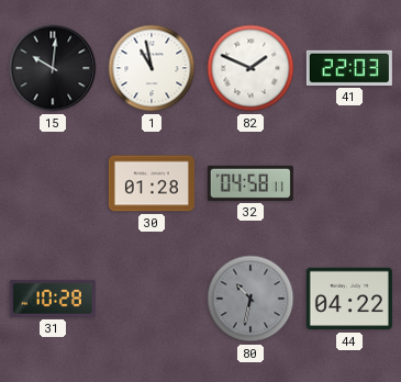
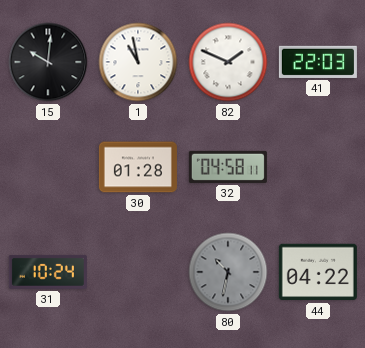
31: 10:28 -> 10:24 (48, 272)
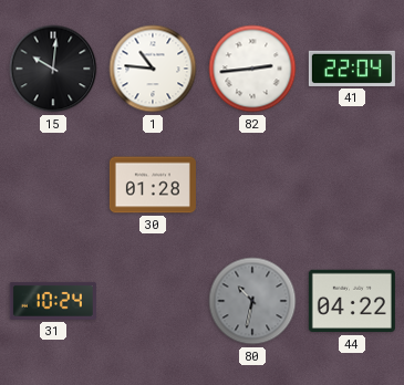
1: 10:58 -> 10:46 (153, 69)
82: 1:49 -> 2:44 (252, 69)
41: 22:03 -> 22:04 (352, 69)
32: 04:58 -> none (228, 167)
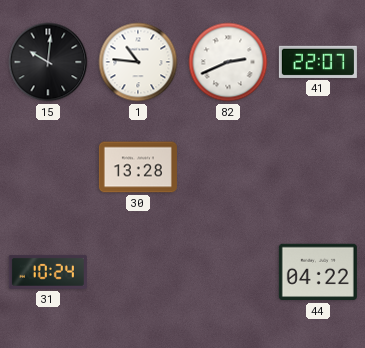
82: 2:44 -> 2:41 (228, 62)
41: 22:04 -> 22:07 (318, 62)
30: 01:28 -> 13:28 (138, 167)
80: 10:32 -> none (252, 301)
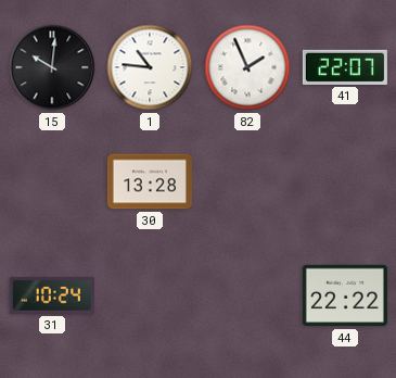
82: 2:41 -> 1:56 (247, 67)
44: 04:22 -> 22:22 (345, 295)
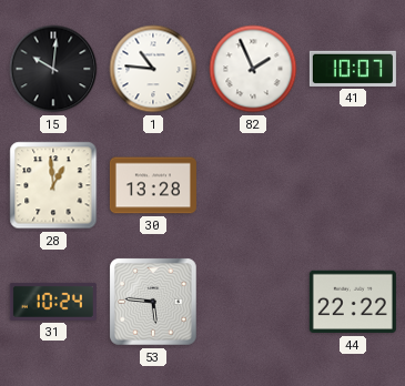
41: 22:07 -> 10:07 (353, 69)
28: none -> 12:59 (53, 185)
53: none -> 5:46 (153, 302)
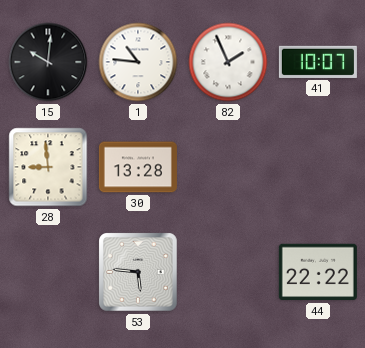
28: 12:59 -> 8:59 (48, 167)
31: 10:24 -> none (53, 302)
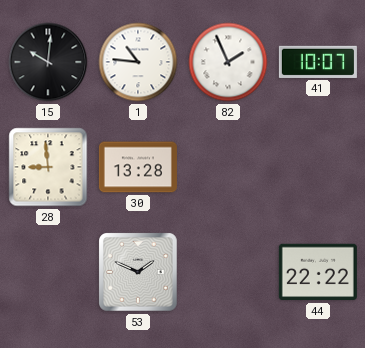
53: 5:46 -> 1:49 (138, 272)
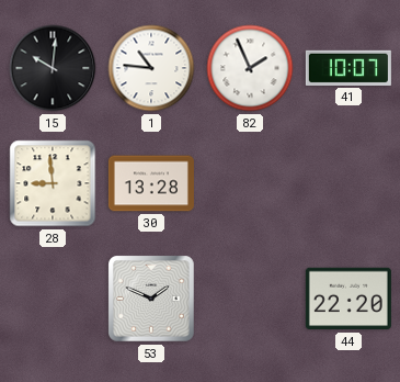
44: 22:22 -> 22:20 (348, 299)
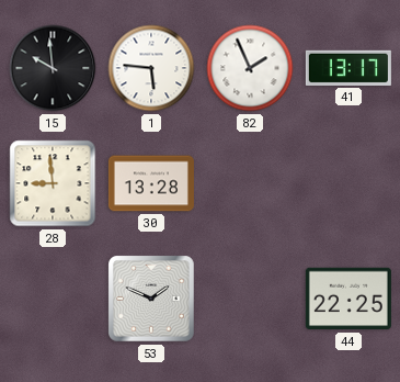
15: 10:01 -> 9:59 (53, 68)
1: 10:46 -> 5:46 (151, 68)
41: 10:07 -> 13:17 (348, 68)
44: 22:20 -> 22:25 (348, 299)
